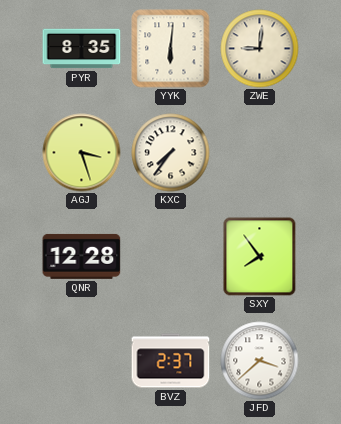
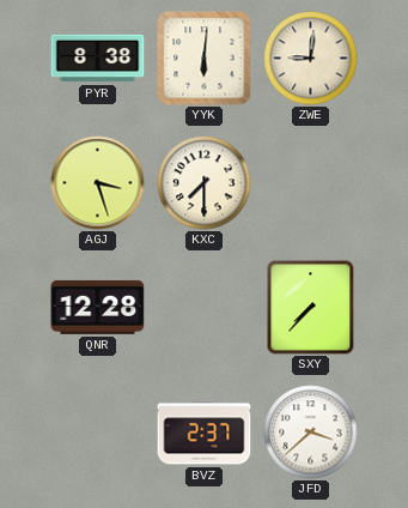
PYR: 8:35 -> 8:38 (98, 59)
KXC: 7:36 -> 7:30 (205, 183)
SXY: 7:54 -> 7:37 (311, 308)
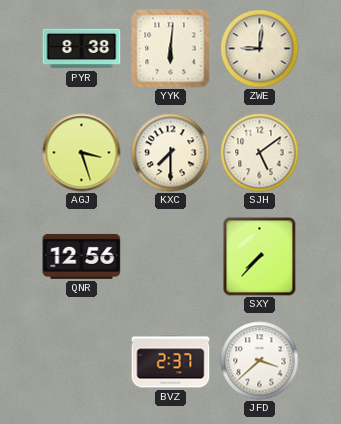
SJH: none -> 5:09 (260, 153)
QNR: 12:28 -> 12:56 (82, 256)
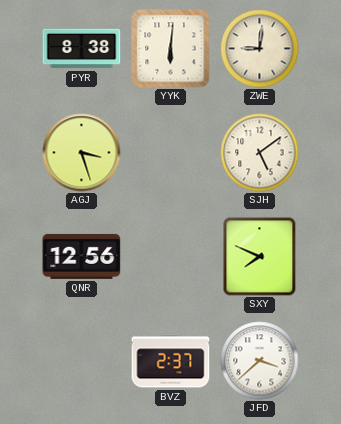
KXC: 7:30 -> none (171, 153)
SXY: 7:37 -> 7:49 (260, 257)
